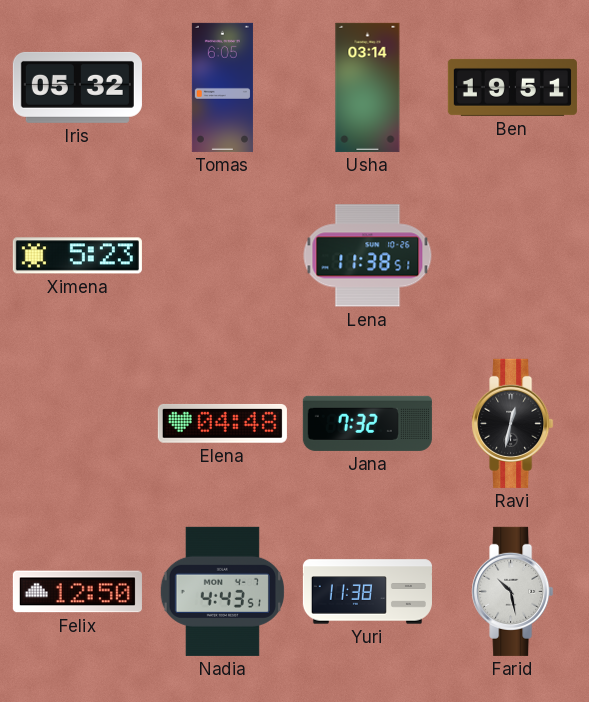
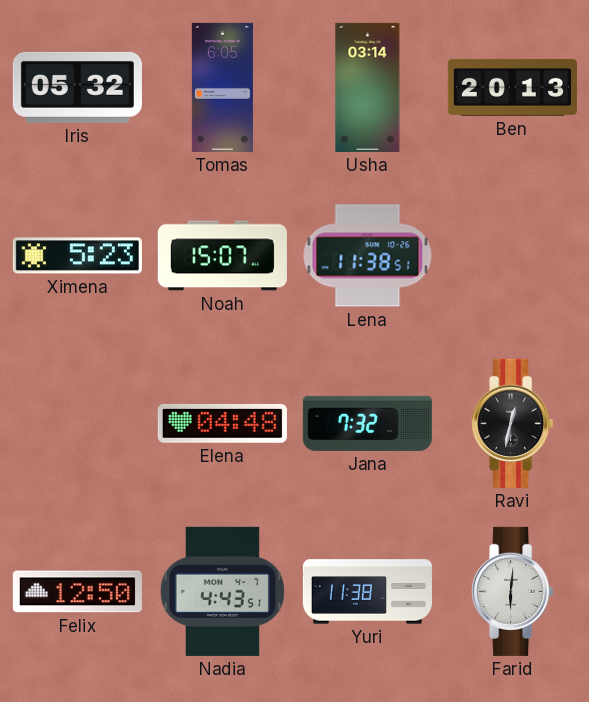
Ben: 19:51 -> 20:13 (512, 87)
Noah: none -> 15:07 (222, 256)
Farid: 10:28 -> 6:01 (513, 591)
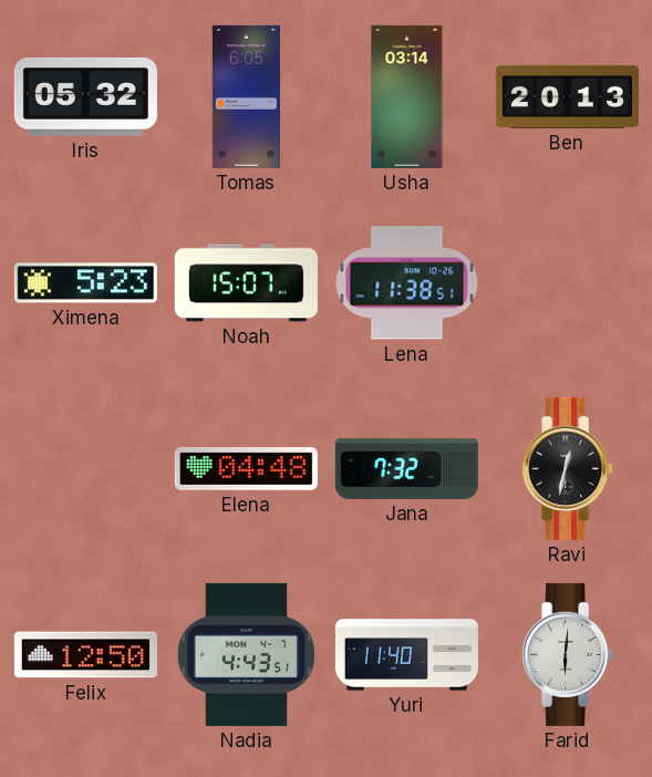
Yuri: 11:38 -> 11:40 (406, 655)
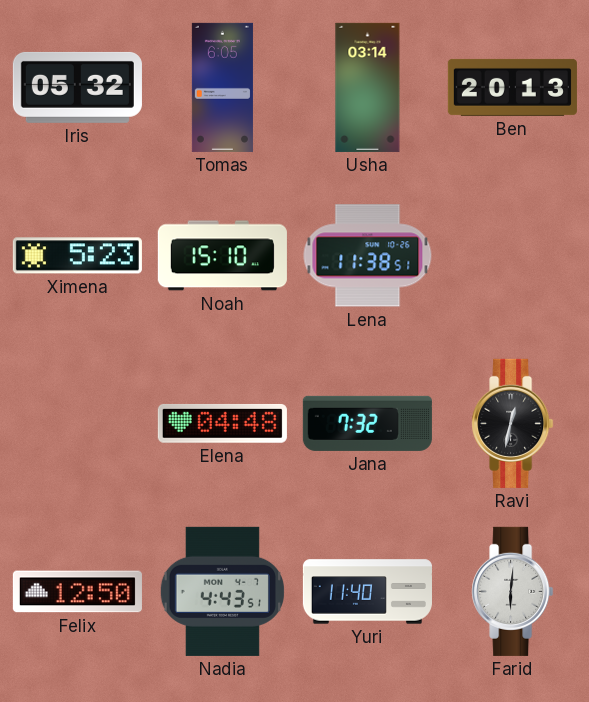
Noah: 15:07 -> 15:10 (222, 256)
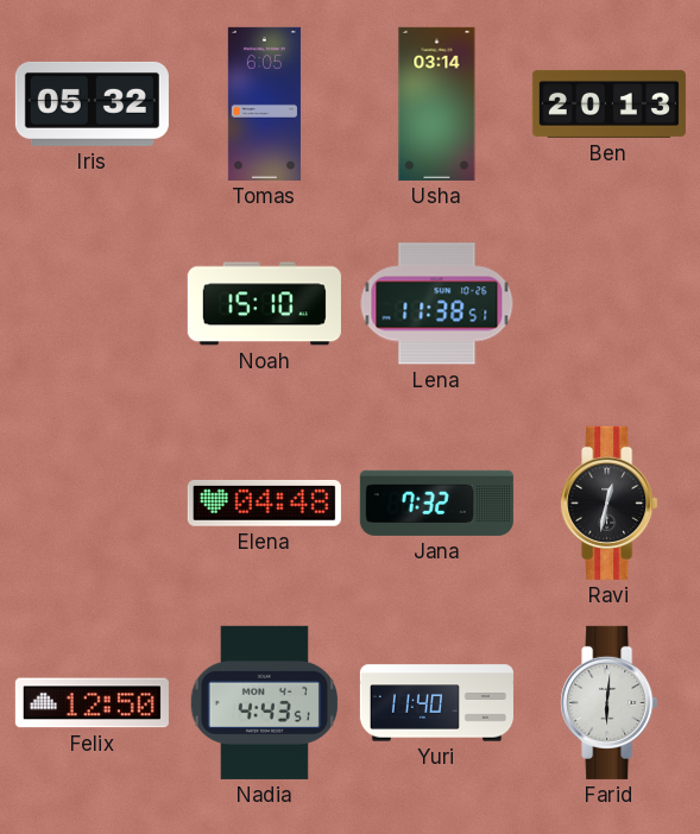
Ximena: 5:23 -> none (77, 256)
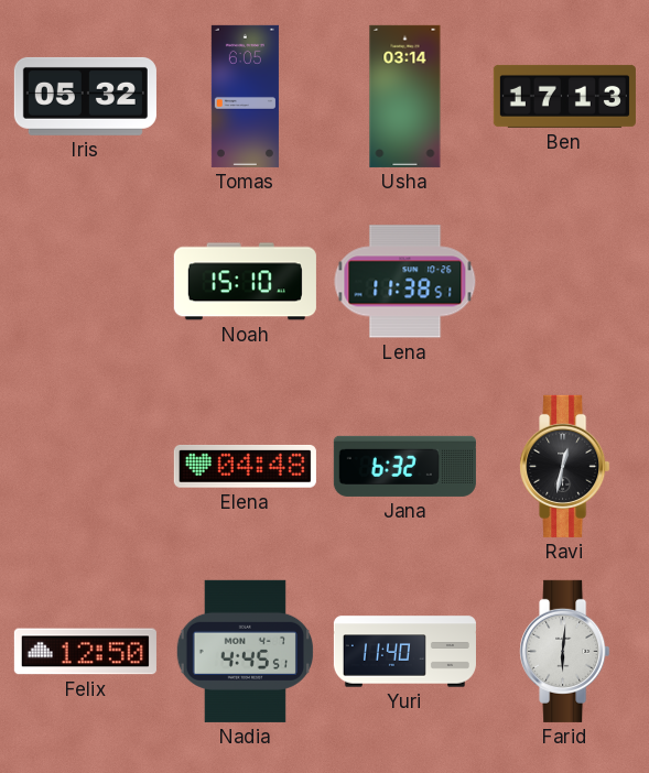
Ben: 20:13 -> 17:13 (564, 96)
Jana: 7:32 -> 6:32 (404, 466)
Nadia: 4:43 -> 4:45 (245, 651)
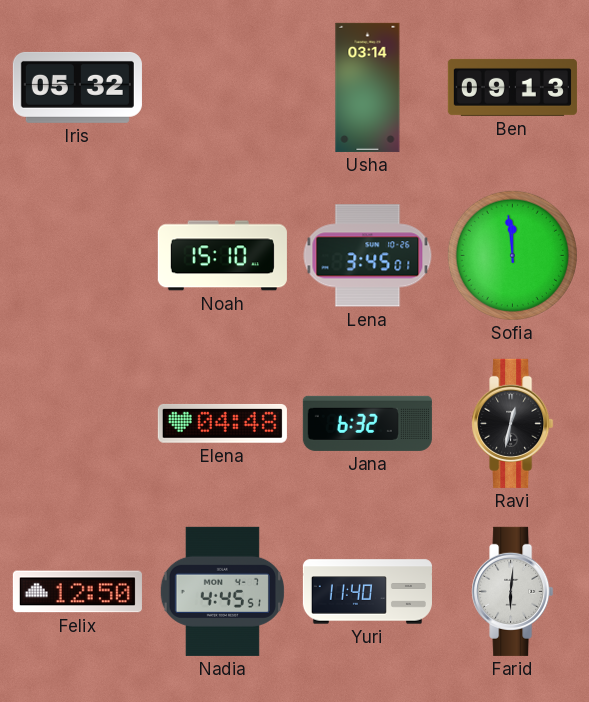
Tomas: 6:05 -> none (245, 96)
Ben: 17:13 -> 09:13 (512, 87)
Lena: 11:38 -> 3:45 (368, 256)
Sofia: none -> 11:59 (512, 255)
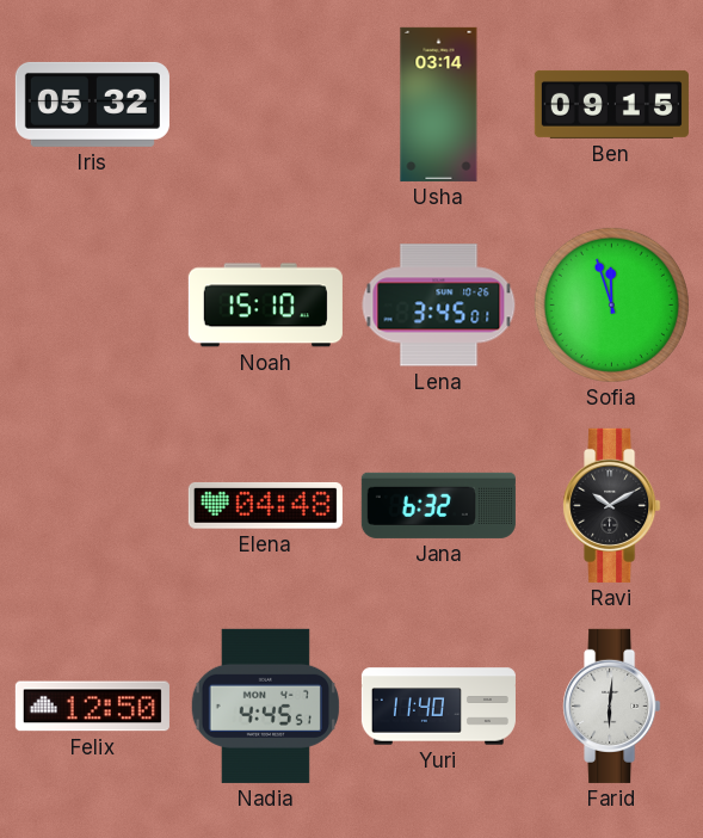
Ben: 09:13 -> 09:15 (611, 104)
Sofia: 11:59 -> 11:57 (611, 304)
Ravi: 12:32 -> 10:10 (612, 505)
